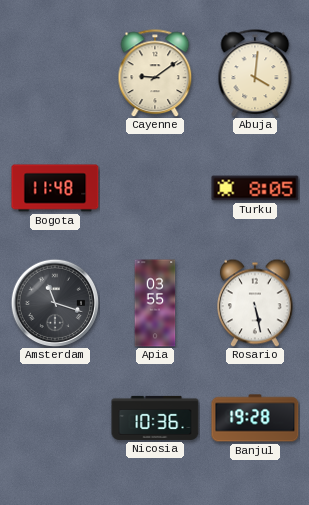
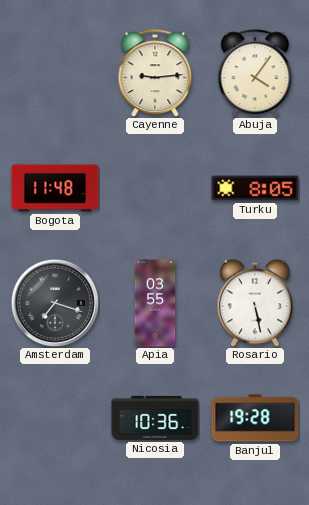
Cayenne: 9:09 -> 9:14 (155, 73)
Abuja: 4:01 -> 4:06 (255, 73)
Amsterdam: 11:18 -> 7:18 (54, 302)
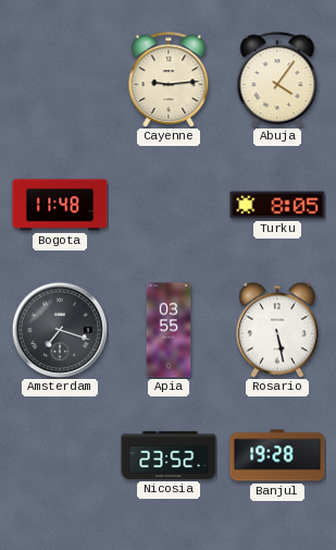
Nicosia: 10:36 -> 23:52 (169, 455)
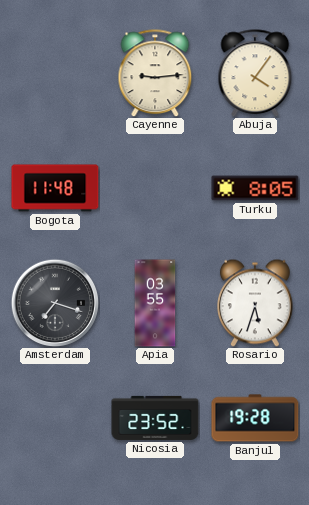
Rosario: 5:28 -> 5:33 (256, 303)
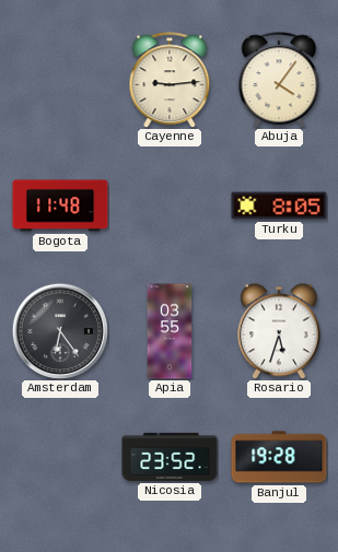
Amsterdam: 7:18 -> 6:24 (59, 330)
